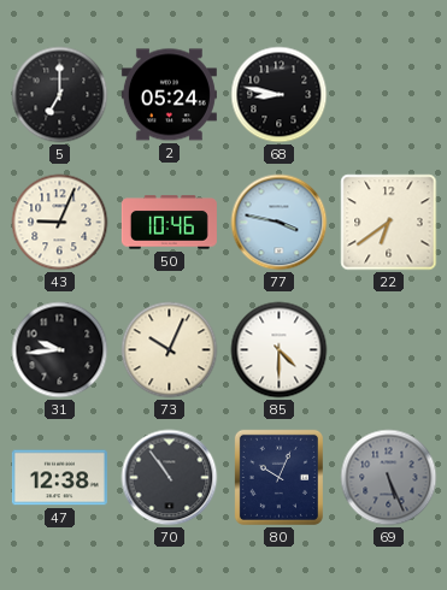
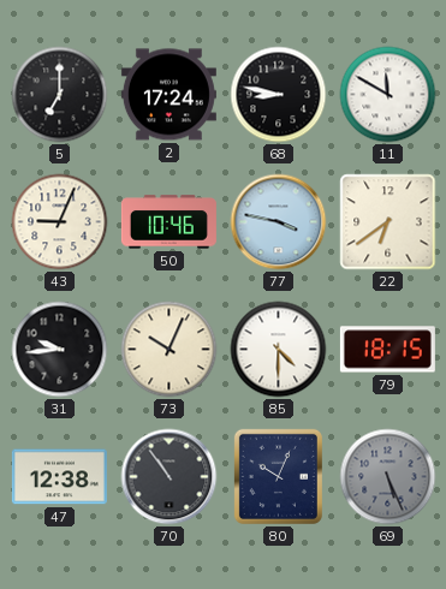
2: 05:24 -> 17:24 (168, 95)
11: none -> 11:50 (388, 95)
79: none -> 18:15 (387, 350)
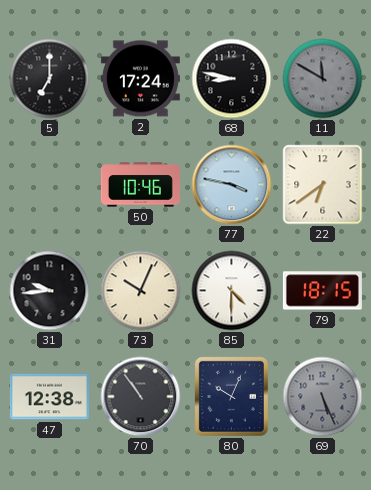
11 dial: white -> grey (323, 79)
43: 9:04 -> none (60, 222)
